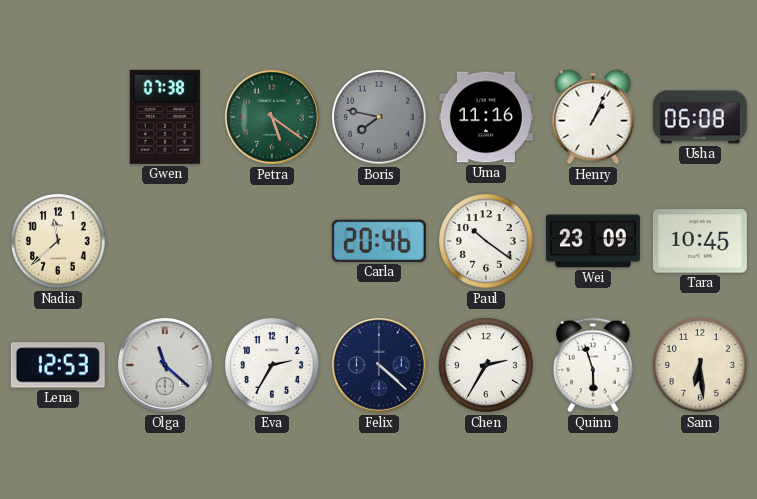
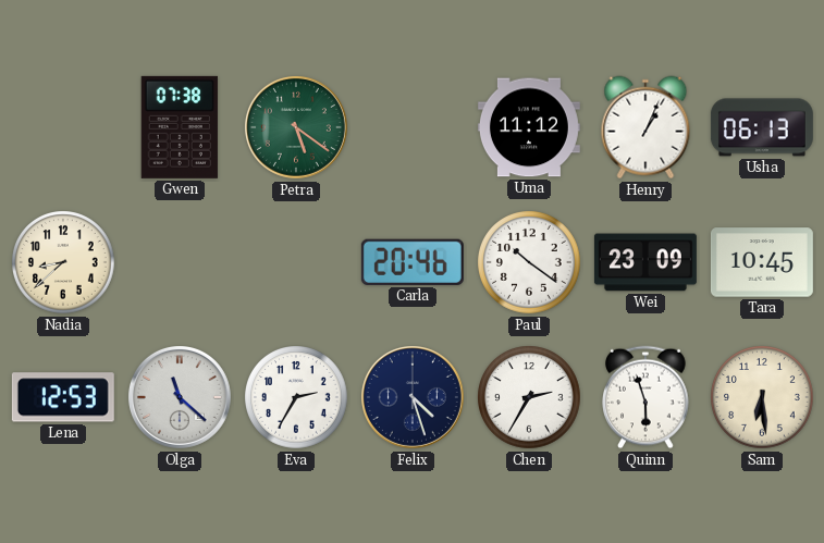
Boris: 7:47 -> none (379, 117)
Uma: 11:16 -> 11:12 (529, 127)
Usha: 06:08 -> 06:13 (762, 127)
Nadia: 11:38 -> 8:38 (63, 262)
Felix: 4:22 -> 4:27 (413, 397)
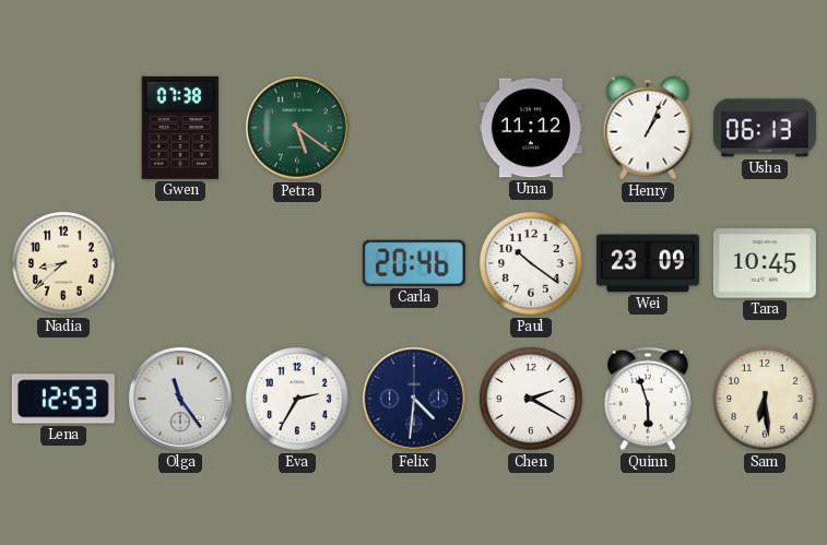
Olga: 11:22 -> 11:24 (180, 399)
Felix: 4:27 -> 4:31 (414, 399)
Chen: 2:35 -> 2:20 (531, 399)
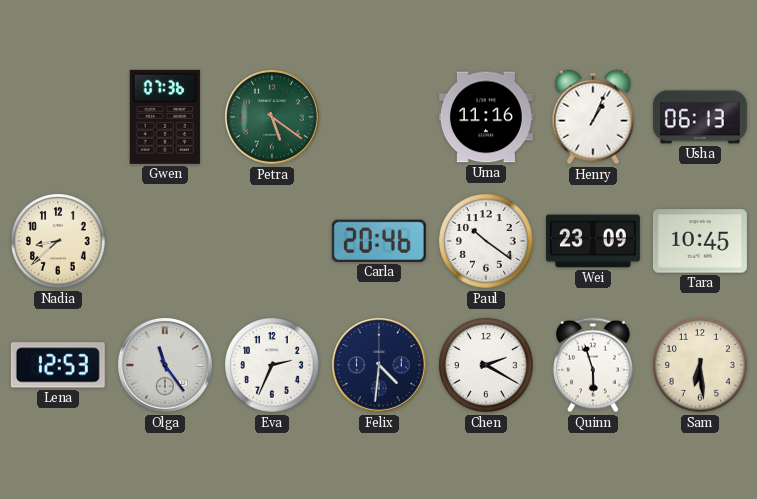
Gwen: 07:38 -> 07:36 (165, 117)
Uma: 11:12 -> 11:16 (486, 117)
Eva: 2:35 -> 2:34 (272, 365)
